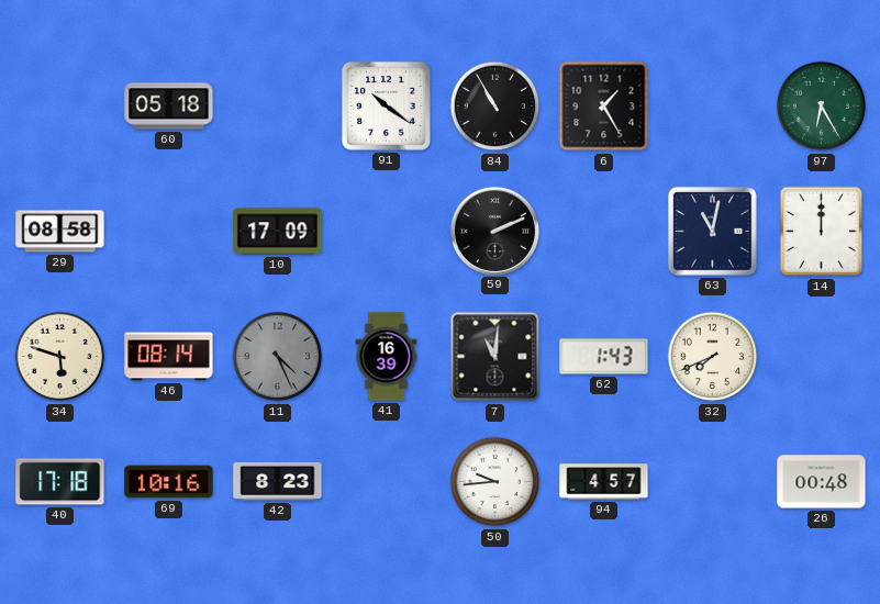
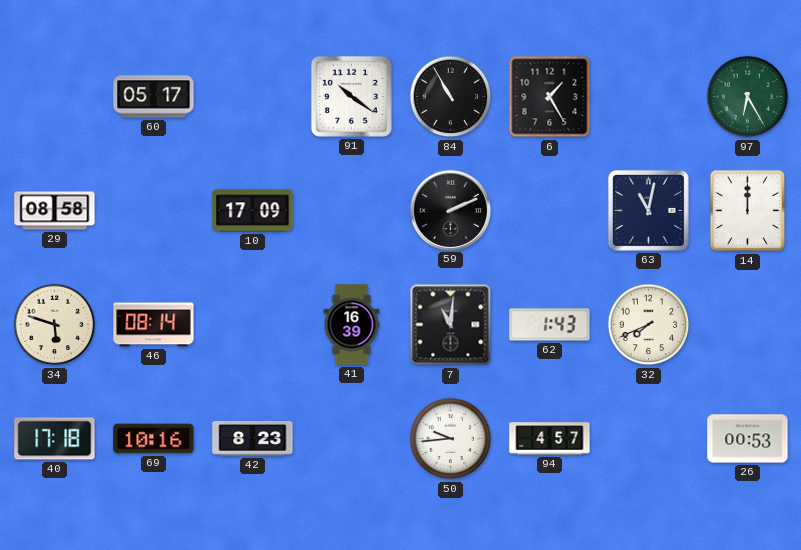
60: 05:18 -> 05:17 (154, 97)
11: 4:26 -> none (278, 357)
26: 00:48 -> 00:53 (748, 439)
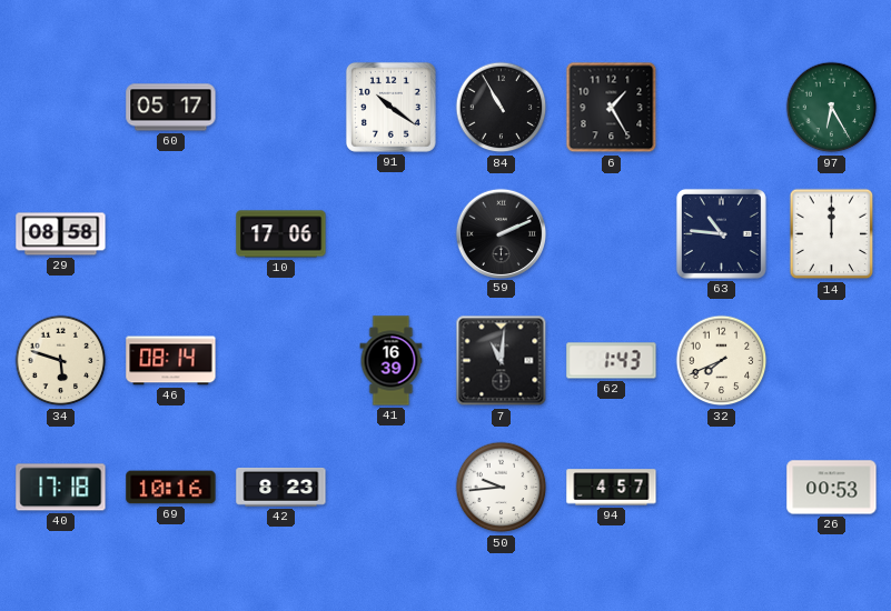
10: 17:09 -> 17:06 (281, 234)
63: 11:02 -> 10:46 (721, 233)
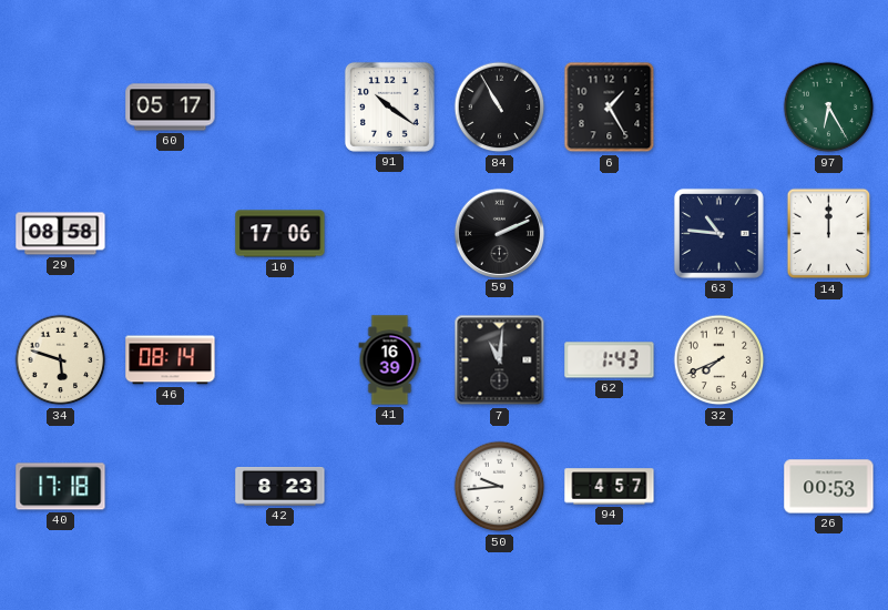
69: 10:16 -> none (171, 488)
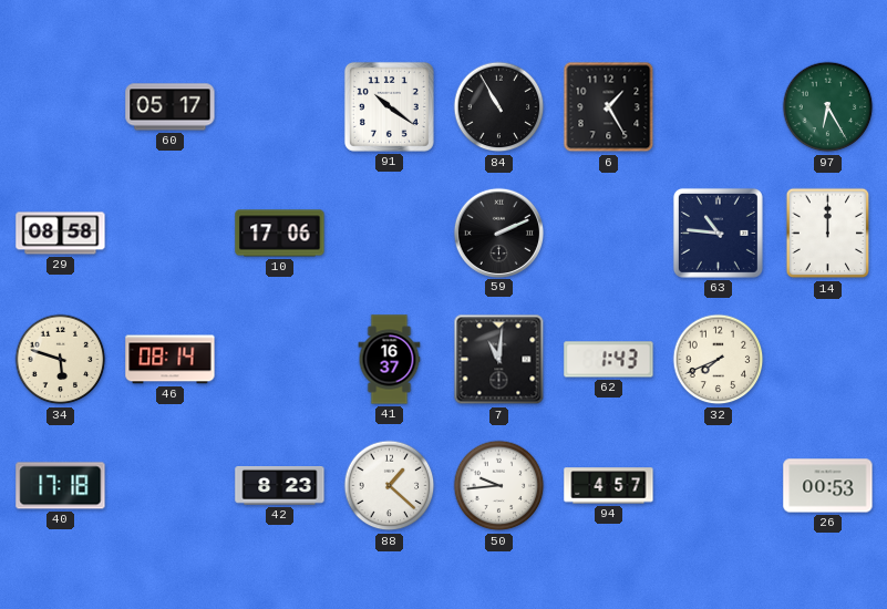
41: 16:39 -> 16:37 (390, 360)
88: none -> 1:22 (390, 486)
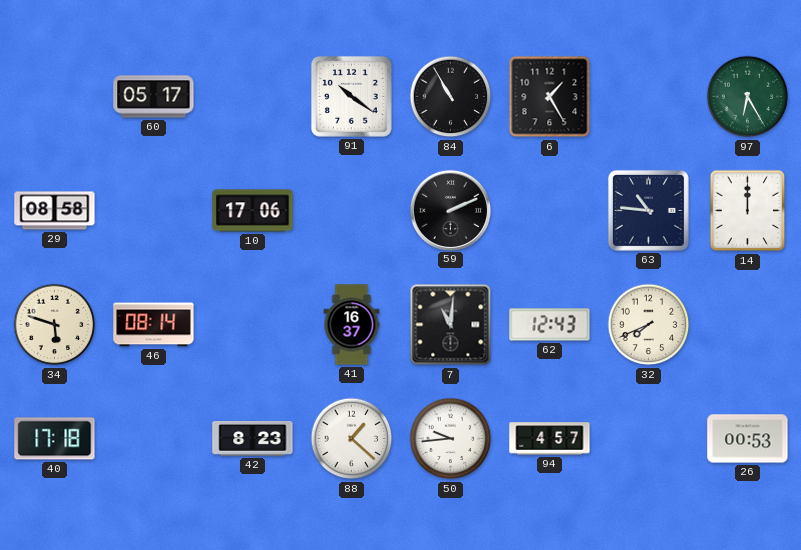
62: 1:43 -> 12:43 (550, 325)
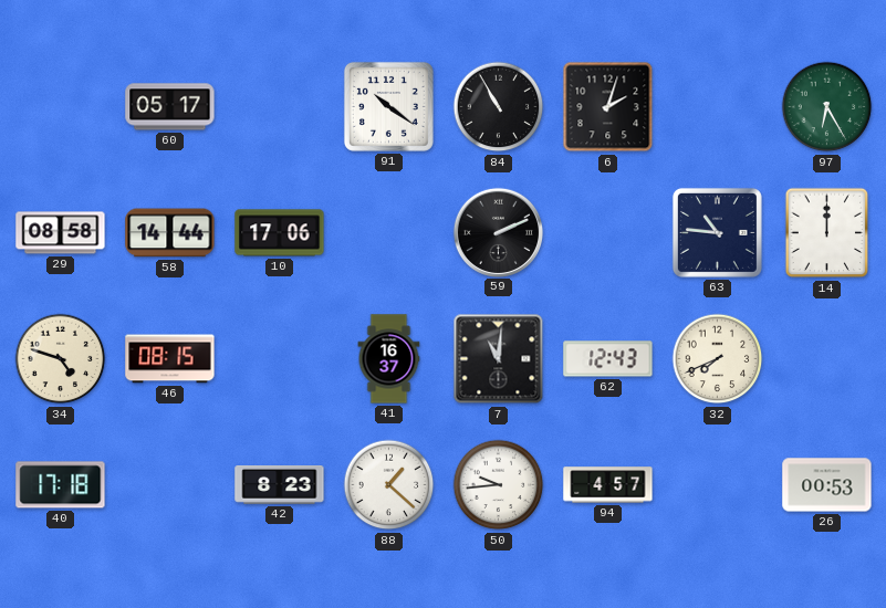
6: 1:25 -> 2:03 (608, 107)
58: none -> 14:44 (170, 233)
34: 5:48 -> 4:48 (61, 359)
46: 08:14 -> 08:15 (170, 359)
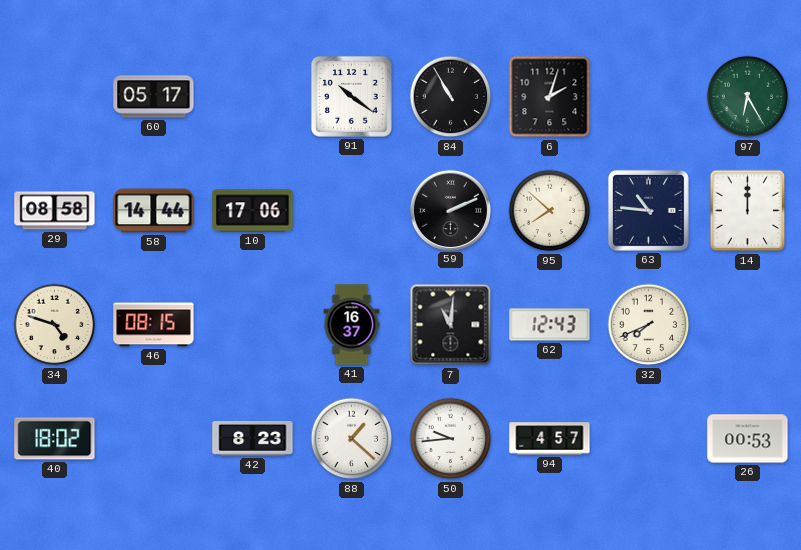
95: none -> 7:52 (550, 211)
40: 17:18 -> 18:02 (55, 439)
